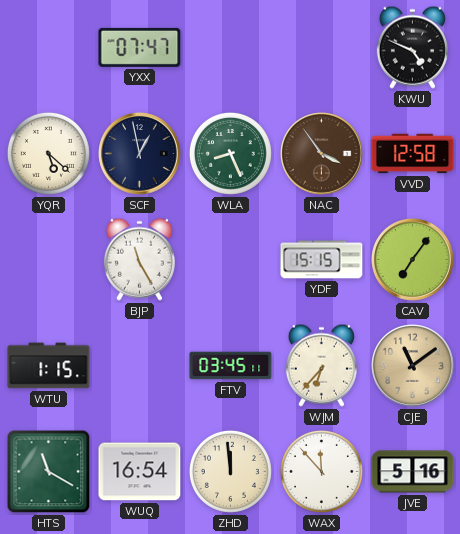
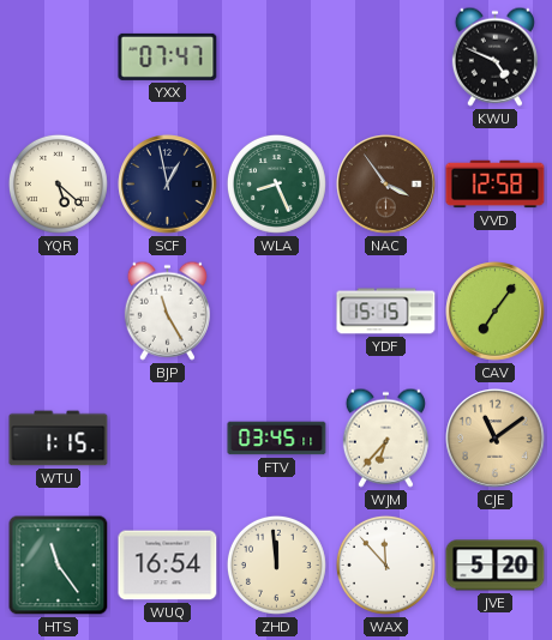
HTS: 11:20 -> 11:24 (59, 566)
JVE: 5:16 -> 5:20 (496, 566)
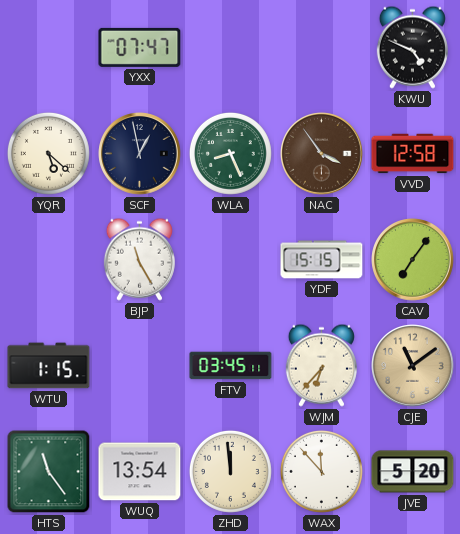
WUQ: 16:54 -> 13:54 (140, 472)
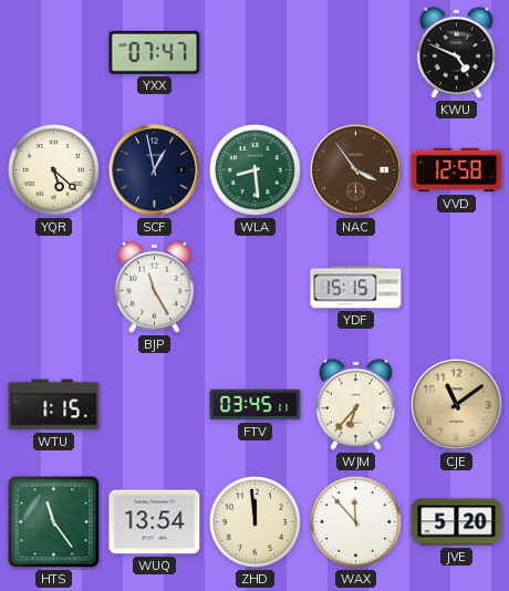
WLA: 8:26 -> 8:29 (254, 169)
CAV: 7:06 -> none (413, 260)
